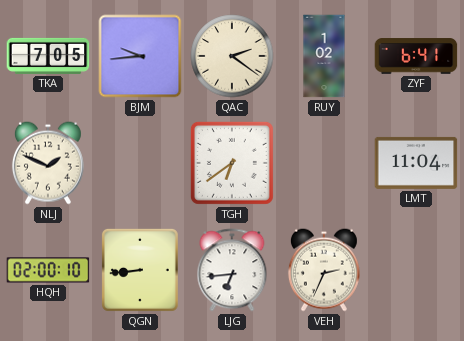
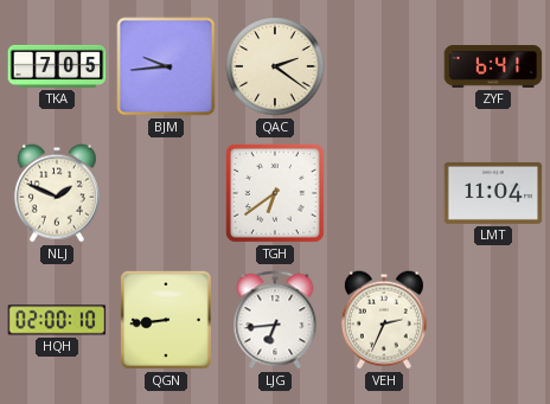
RUY: 1:02 -> none (324, 56)
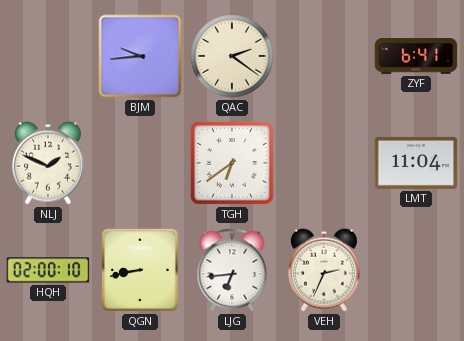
TKA: 7:05 -> none (57, 66)
QGN: 8:44 -> 8:43 (140, 270)
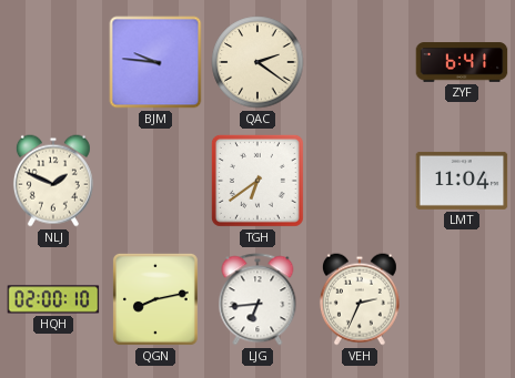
BJM: 9:44 -> 9:46 (155, 62)
QGN: 8:43 -> 8:13 (155, 299)
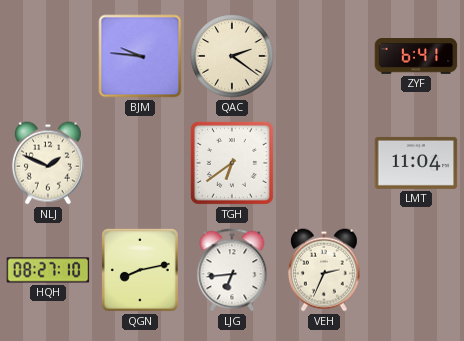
HQH: 02:00 -> 08:27 (48, 270)
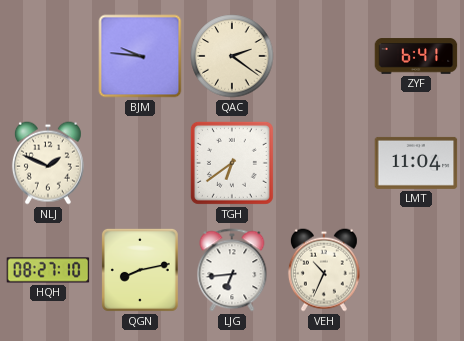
VEH: 2:34 -> 10:34 (324, 270)
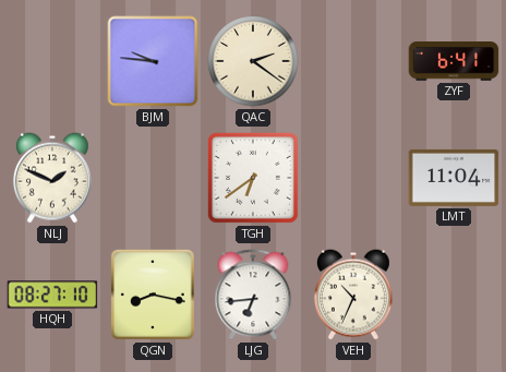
QGN: 8:13 -> 8:17 (153, 295)
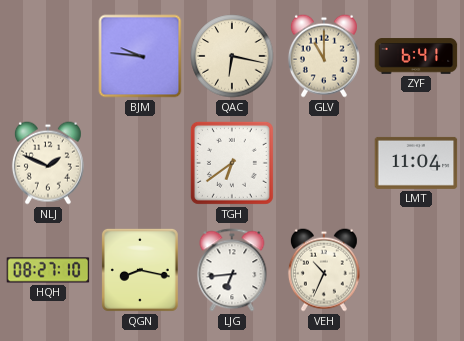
QAC: 2:21 -> 6:17 (232, 56)
GLV: none -> 11:00 (324, 56)
